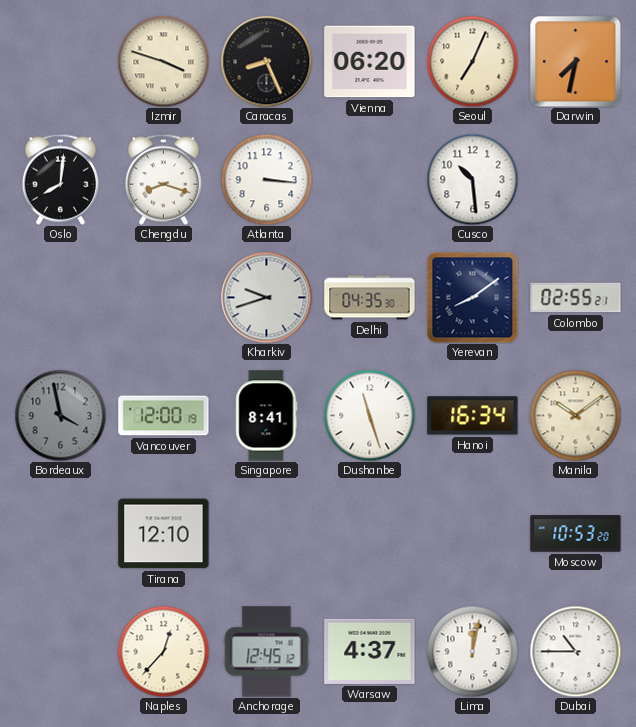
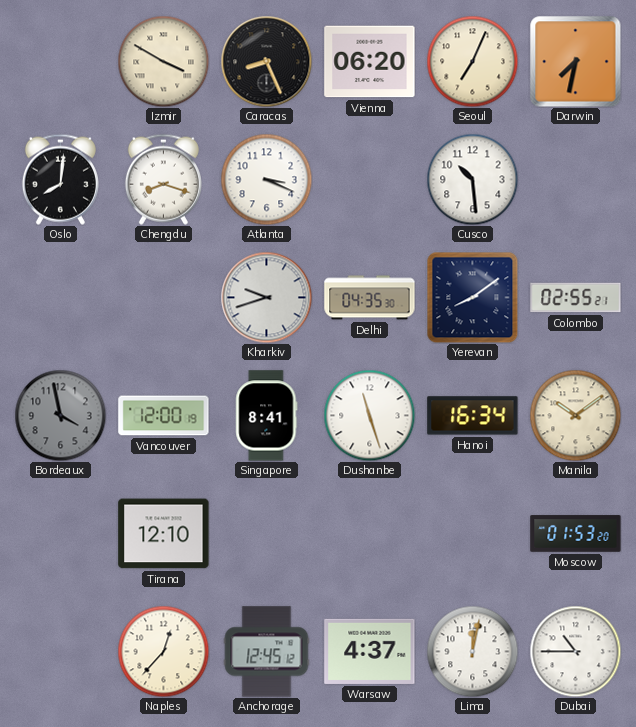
Izmir: 3:48 -> 3:50 (163, 61)
Atlanta: 3:16 -> 3:19 (266, 179)
Moscow: 10:53 -> 01:53 (576, 534)
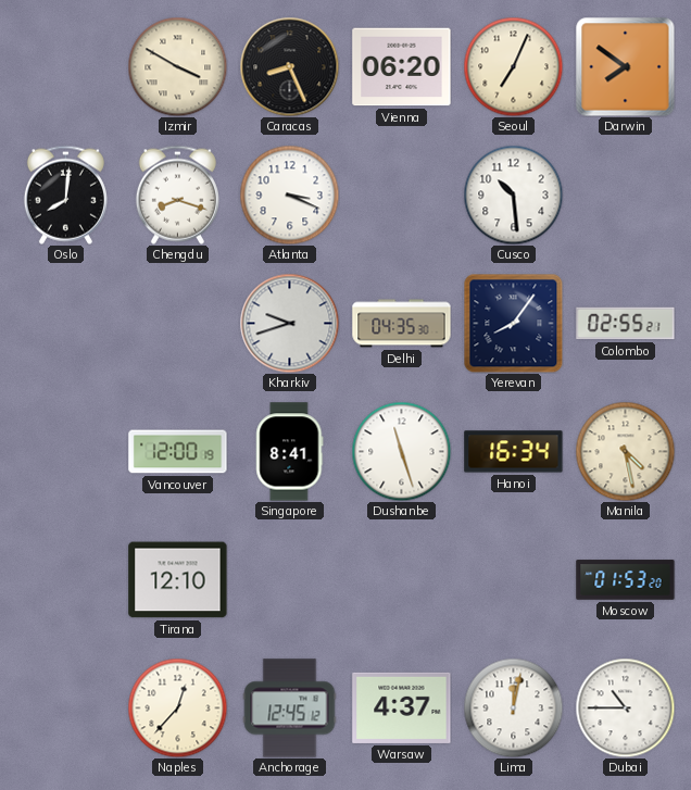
Darwin: 7:32 -> 7:51 (625, 66)
Yerevan: 8:09 -> 8:06 (513, 323)
Bordeaux: 3:58 -> none (60, 415)
Manila: 10:09 -> 4:28 (625, 451)
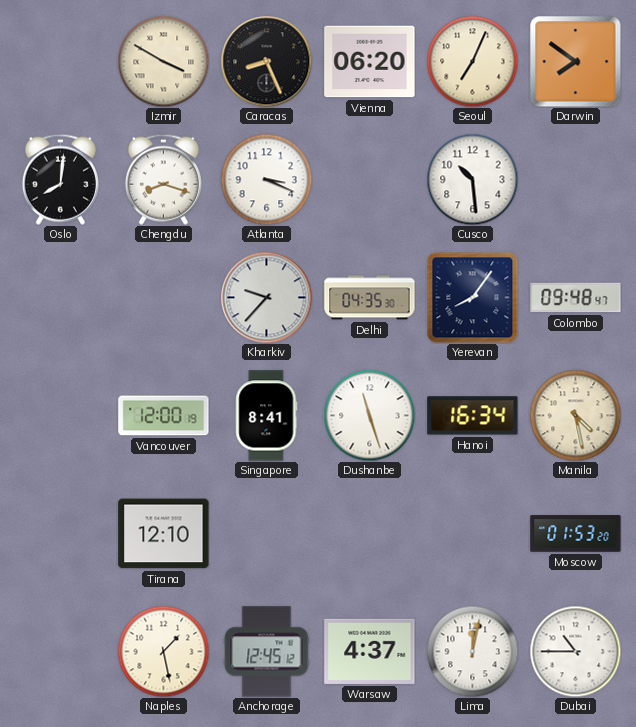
Kharkiv: 9:42 -> 9:37 (266, 297)
Colombo: 02:55 -> 09:48 (576, 298)
Naples: 12:37 -> 1:28 (163, 651)
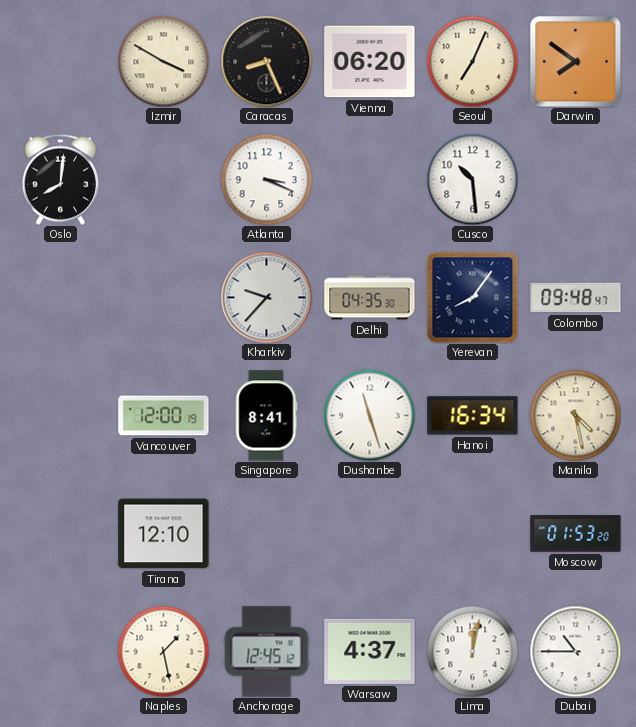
Chengdu: 8:18 -> none (163, 179)
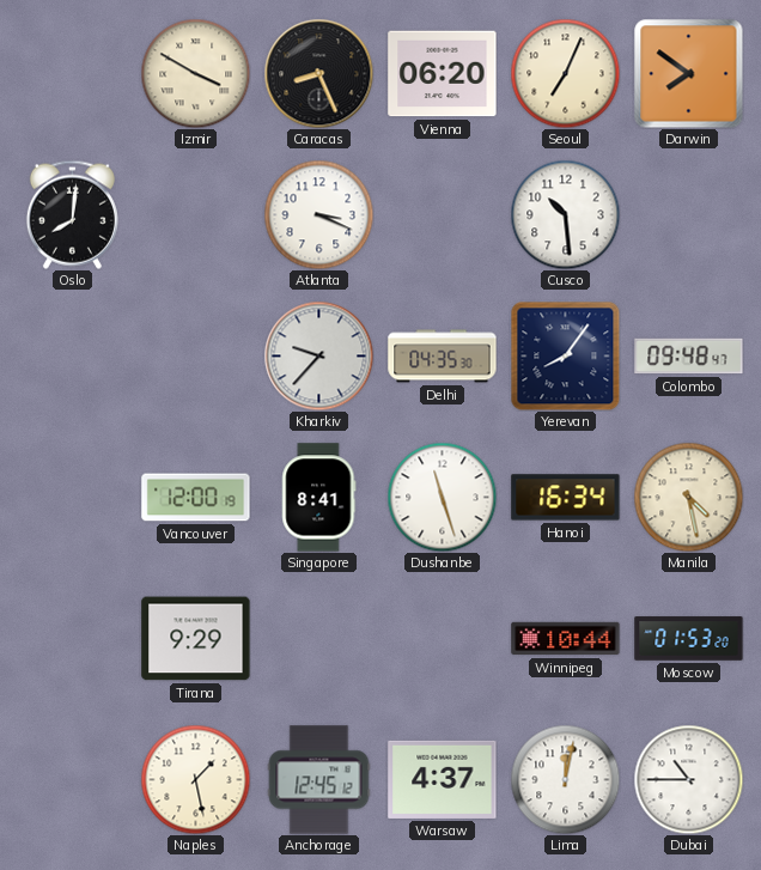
Tirana: 12:10 -> 9:29 (196, 639)
Winnipeg: none -> 10:44 (566, 639)
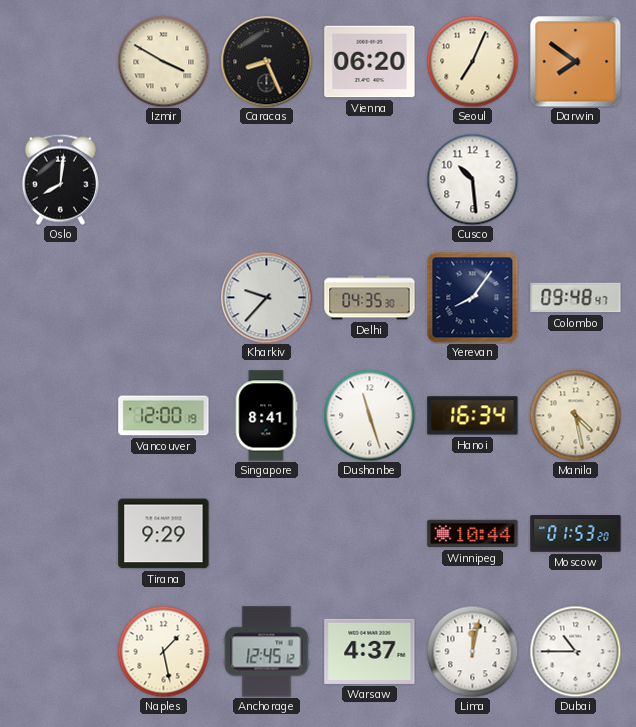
Atlanta: 3:19 -> none (318, 214)
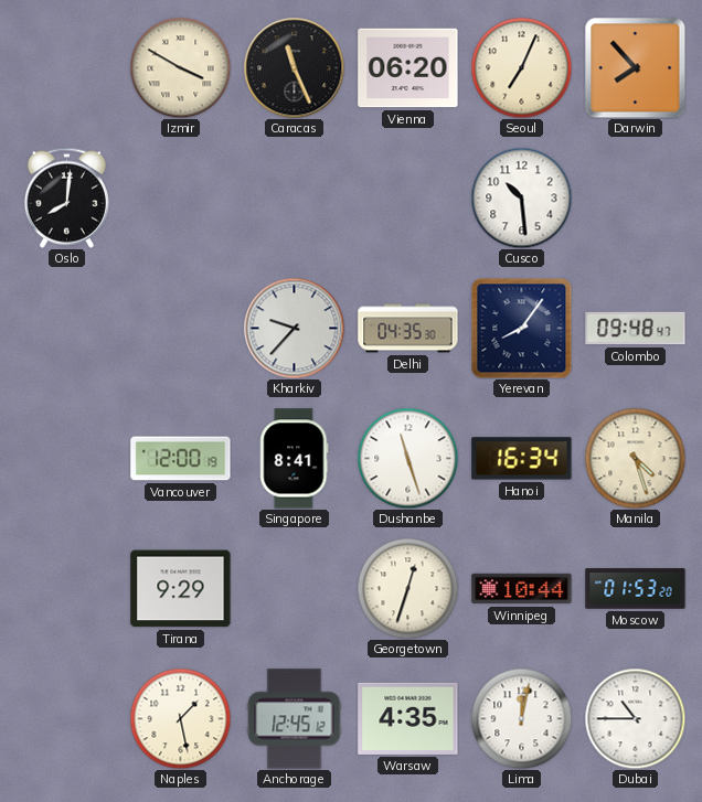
Caracas: 8:26 -> 11:26 (294, 67)
Darwin: 7:51 -> 7:53 (635, 67)
Manila: 4:28 -> 4:27 (635, 458)
Georgetown: none -> 12:33 (407, 588)
Warsaw: 4:37 -> 4:35 (408, 718)
